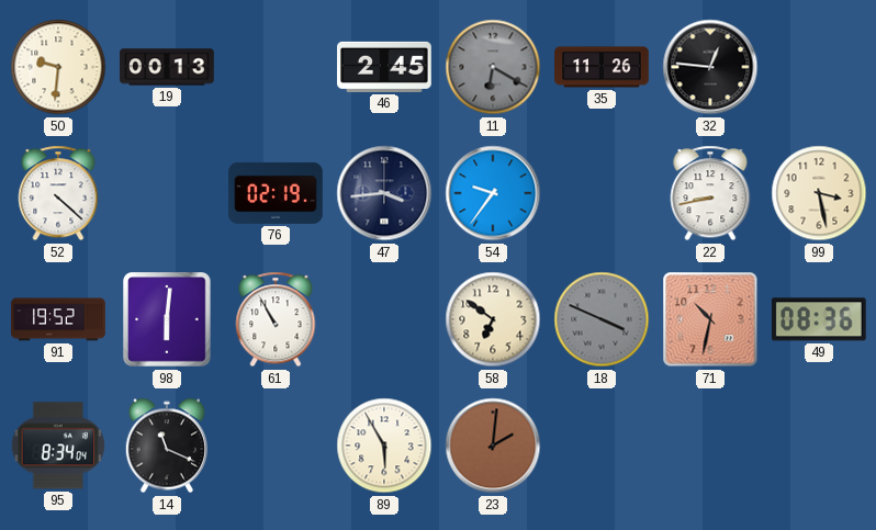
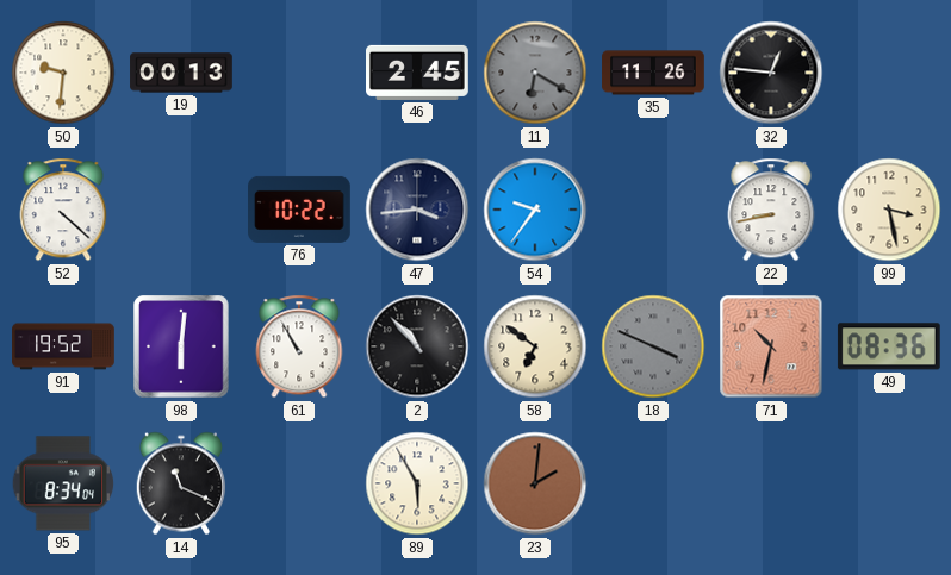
76: 02:19 -> 10:22 (300, 210)
2: none -> 10:53 (417, 346)
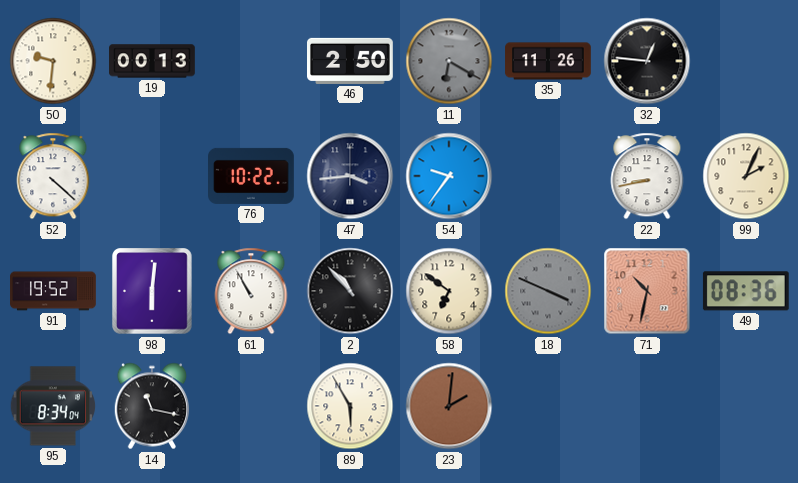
46: 2:45 -> 2:50 (350, 61)
99: 3:28 -> 2:04 (746, 176)
14: 11:19 -> 11:17 (151, 406)
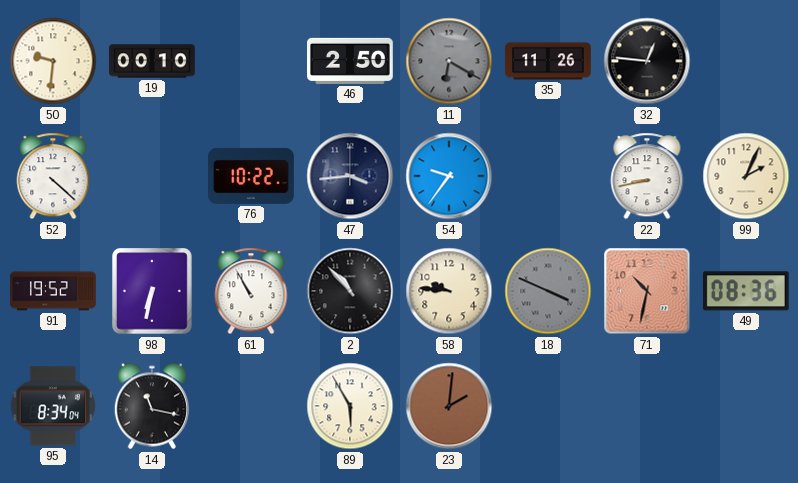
19: 00:13 -> 00:10 (152, 61)
98: 6:01 -> 6:32 (152, 291)
58: 6:51 -> 9:46 (449, 291)
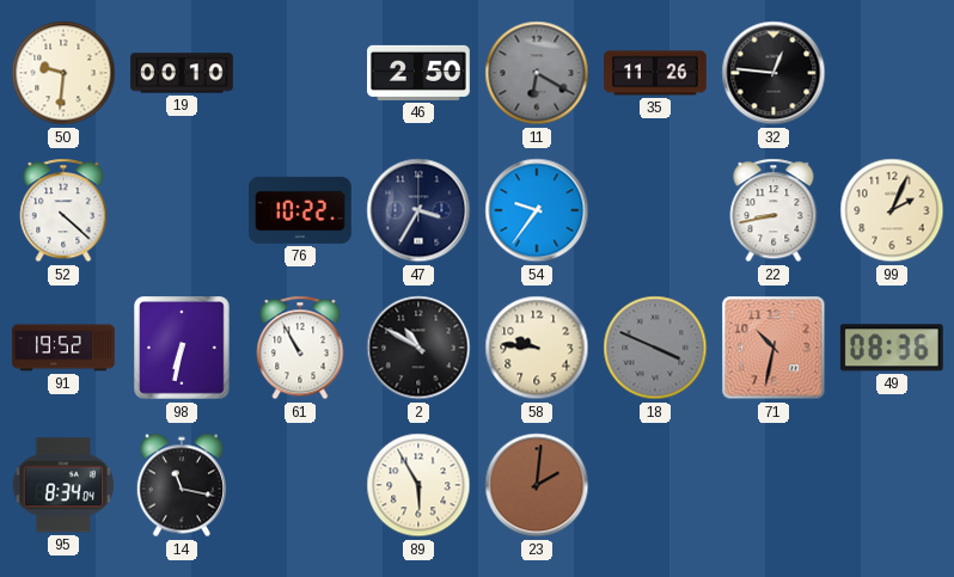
47: 3:44 -> 3:35 (418, 210)
2: 10:53 -> 10:50 (418, 348)
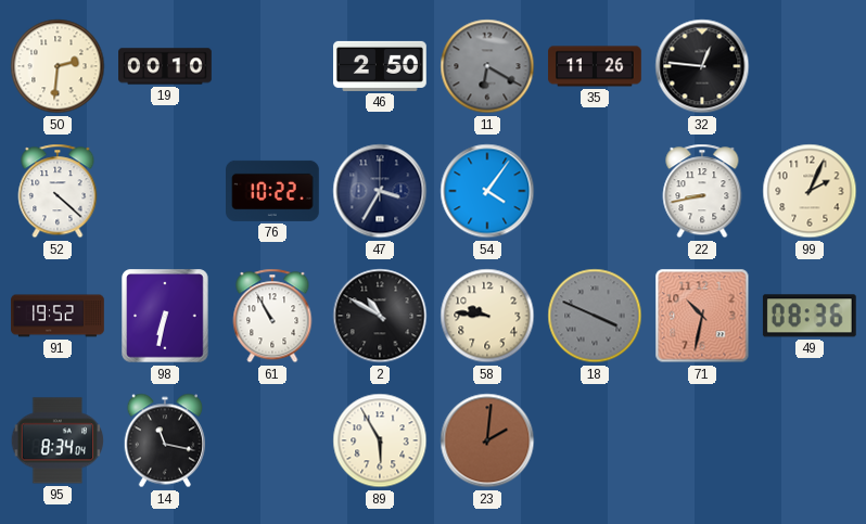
50: 9:31 -> 2:31 (58, 66)
54: 9:36 -> 4:06 (487, 191)
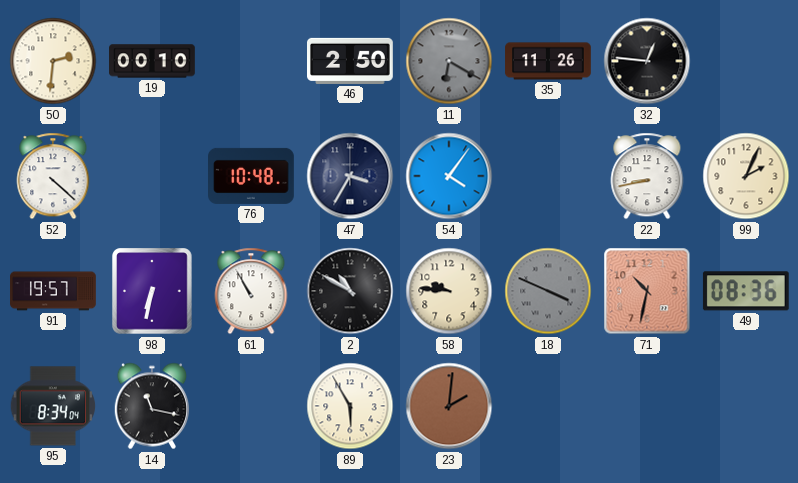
76: 10:22 -> 10:48 (252, 176)
91: 19:52 -> 19:57 (53, 291)
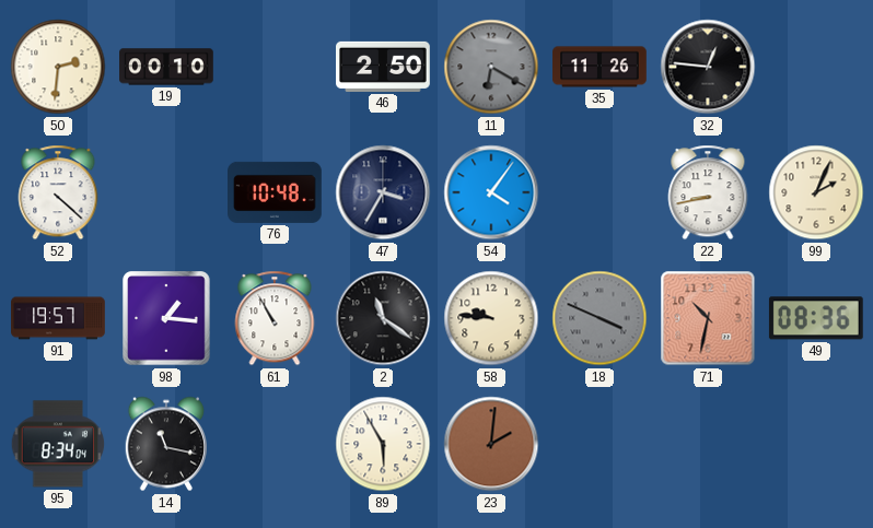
98: 6:32 -> 1:16 (166, 318)
2: 10:50 -> 11:21 (383, 318)
